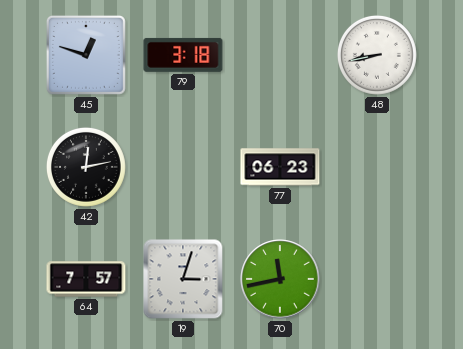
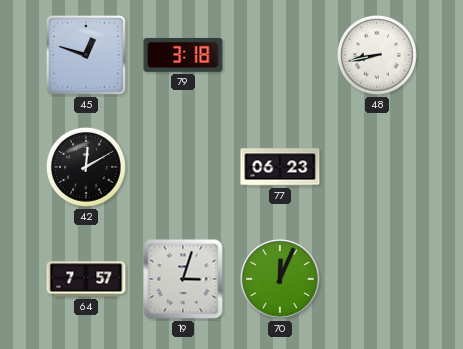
42: 12:13 -> 12:10 (86, 167)
70: 11:43 -> 12:04 (280, 279)
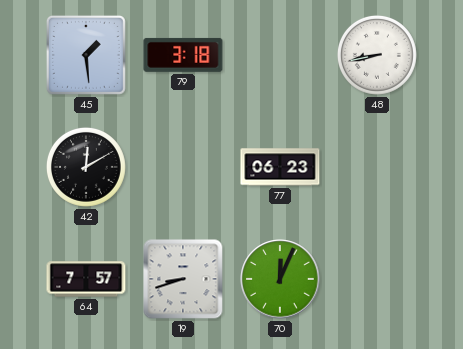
45: 12:48 -> 1:29 (86, 55)
19: 3:03 -> 8:42 (183, 279)
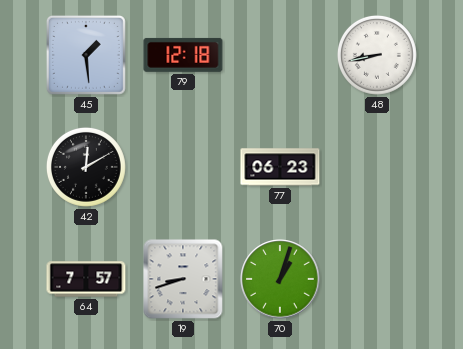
79: 3:18 -> 12:18 (183, 55)
70: 12:04 -> 1:03 (280, 279)
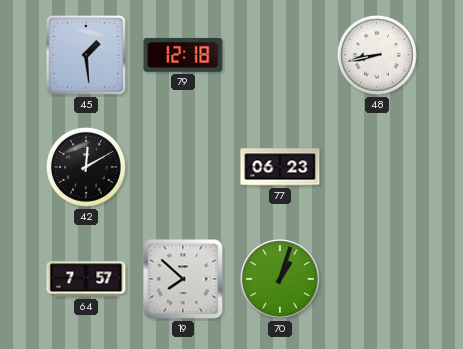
19: 8:42 -> 7:52 (183, 279)
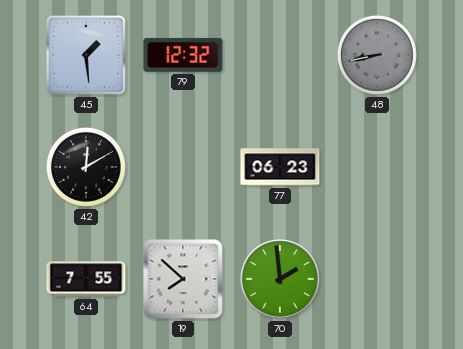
79: 12:18 -> 12:32 (183, 55)
48 dial: white -> grey (377, 55)
64: 7:57 -> 7:55 (86, 279)
70: 1:03 -> 1:59 (280, 279)
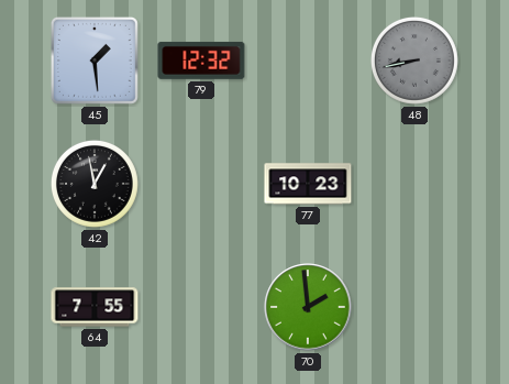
42: 12:10 -> 12:58 (95, 184)
77: 06:23 -> 10:23 (308, 184)
19: 7:52 -> none (183, 279)
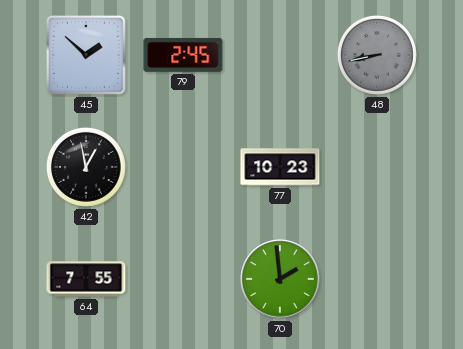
45: 1:29 -> 1:52 (86, 55)
79: 12:32 -> 2:45 (183, 55)
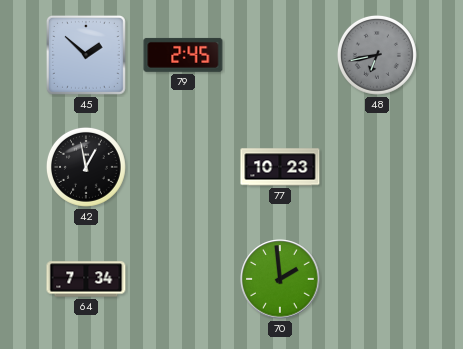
48: 8:43 -> 6:43 (377, 55)
64: 7:55 -> 7:34 (86, 279)
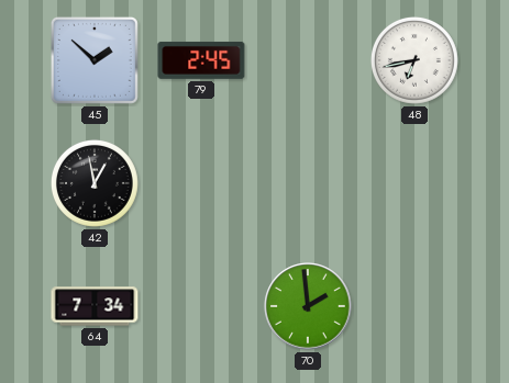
48 dial: grey -> white (414, 60)
77: 10:23 -> none (280, 167)
